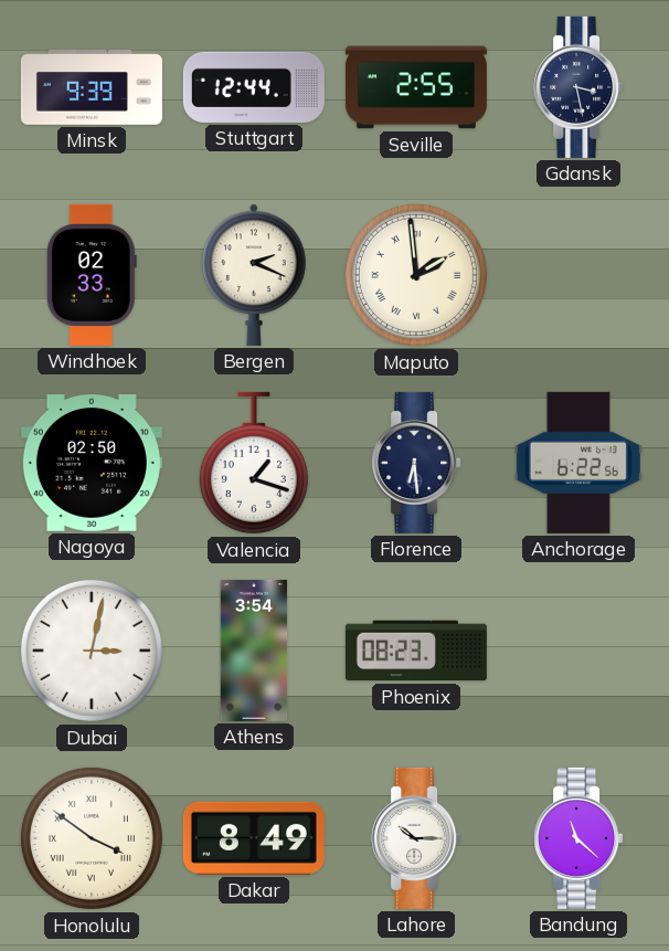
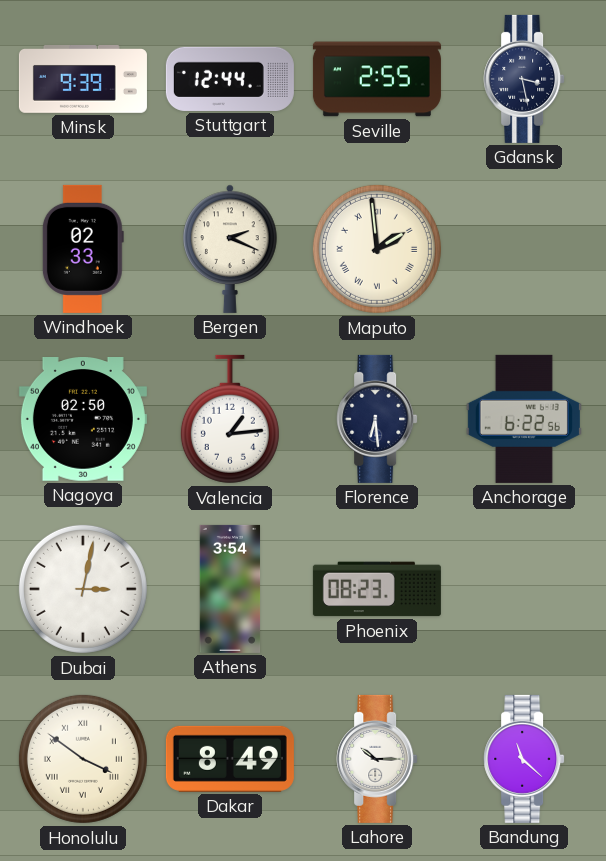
Valencia: 1:18 -> 1:14 (230, 419)
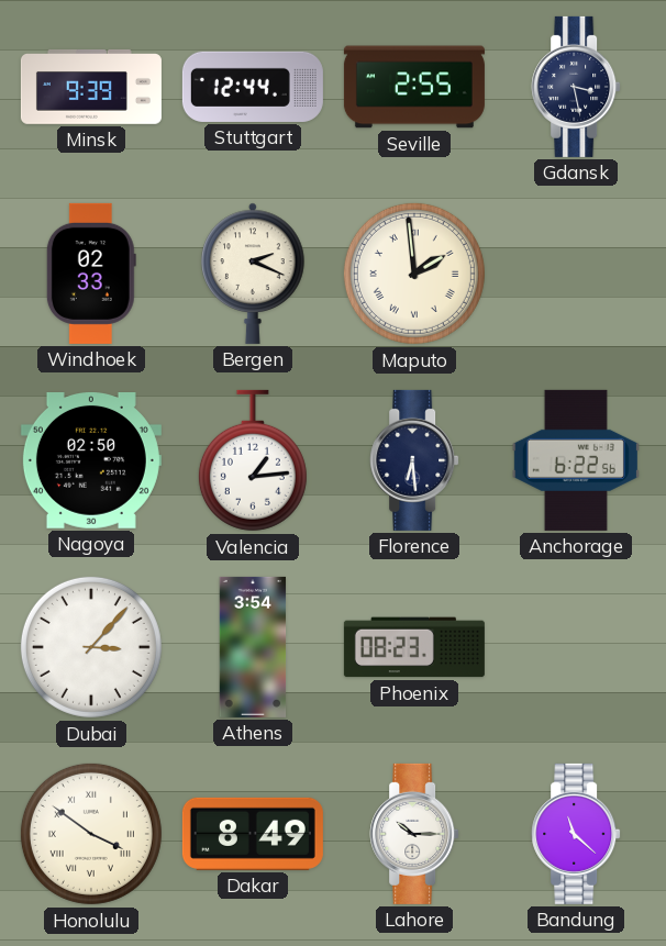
Dubai: 3:02 -> 3:07 (91, 647)
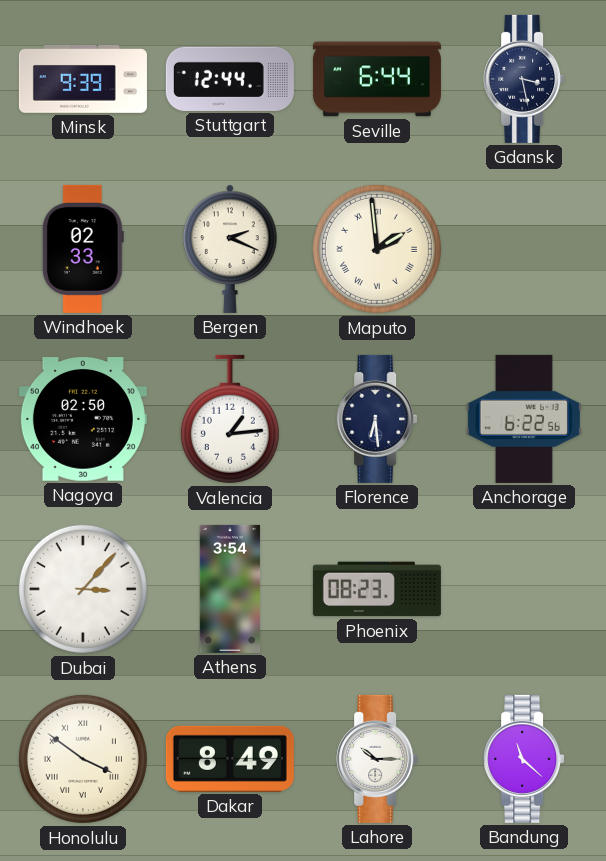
Seville: 2:55 -> 6:44 (377, 79)
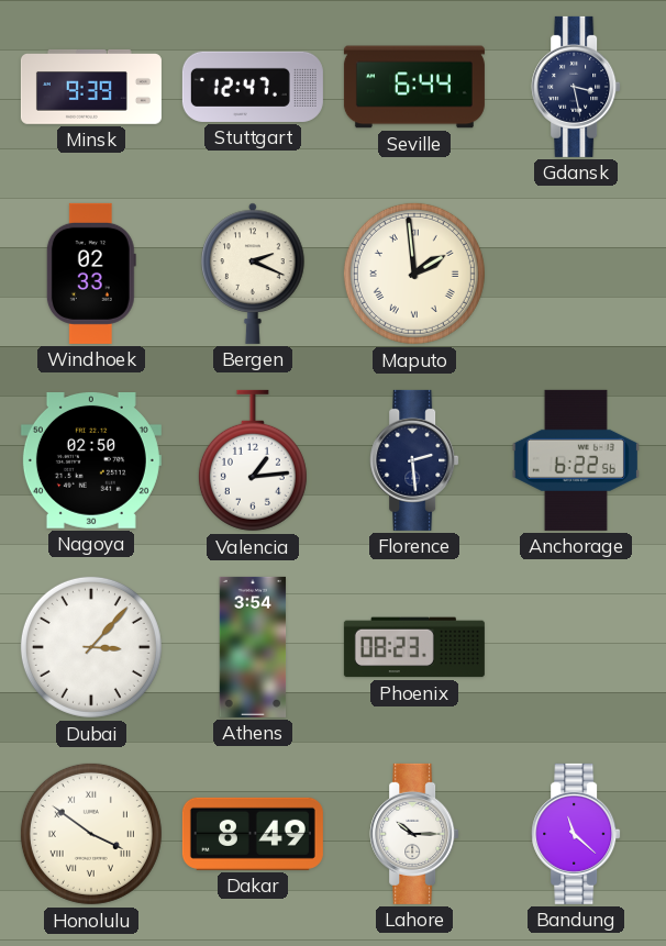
Stuttgart: 12:44 -> 12:47 (253, 87)
Florence: 6:29 -> 2:29 (414, 460)
